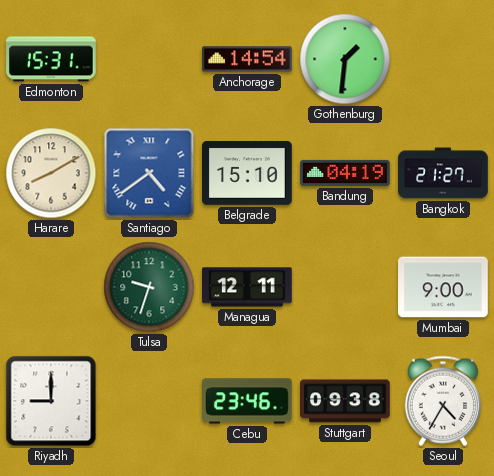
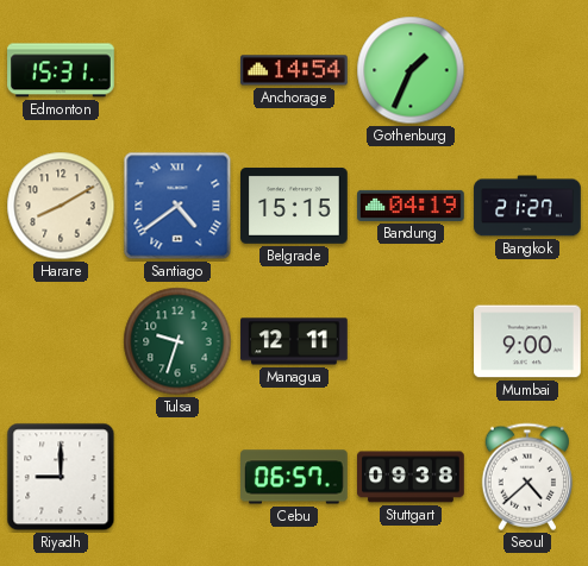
Gothenburg: 1:31 -> 1:34 (411, 70)
Belgrade: 15:10 -> 15:15 (295, 206)
Cebu: 23:46 -> 06:57 (295, 477)
Seoul: 4:35 -> 4:38 (526, 477)
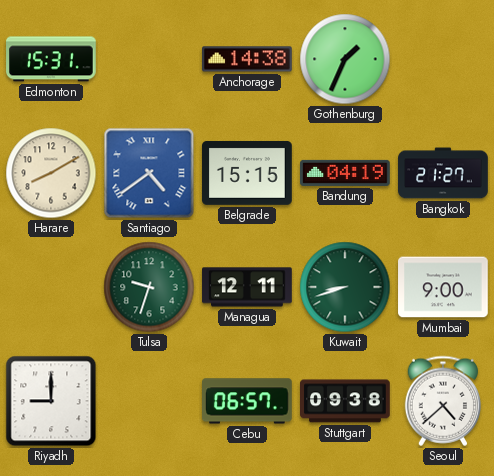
Anchorage: 14:54 -> 14:38 (248, 59)
Kuwait: none -> 8:42 (345, 287)
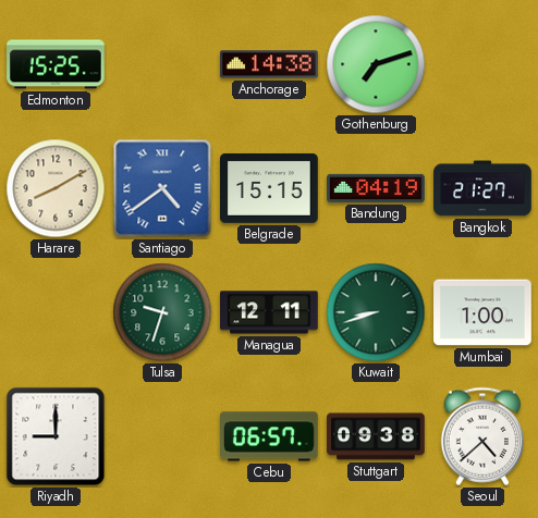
Edmonton: 15:31 -> 15:25 (56, 64)
Gothenburg: 1:34 -> 7:12 (376, 64)
Mumbai: 9:00 -> 1:00 (482, 312)
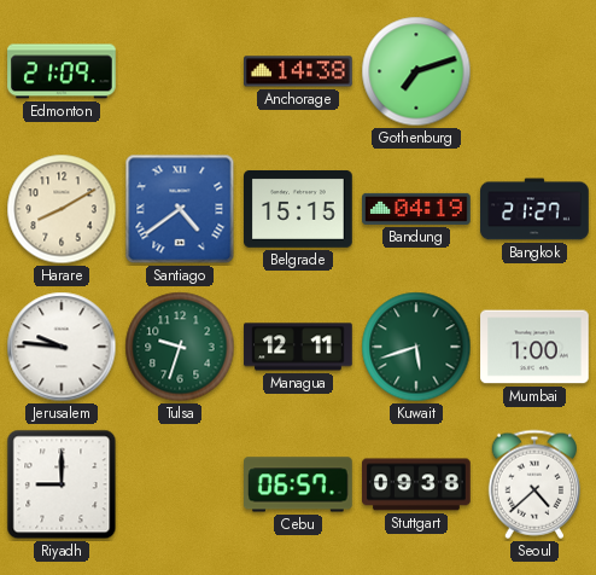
Edmonton: 15:25 -> 21:09 (62, 71)
Jerusalem: none -> 9:46 (62, 347)
Kuwait: 8:42 -> 5:42 (416, 347)
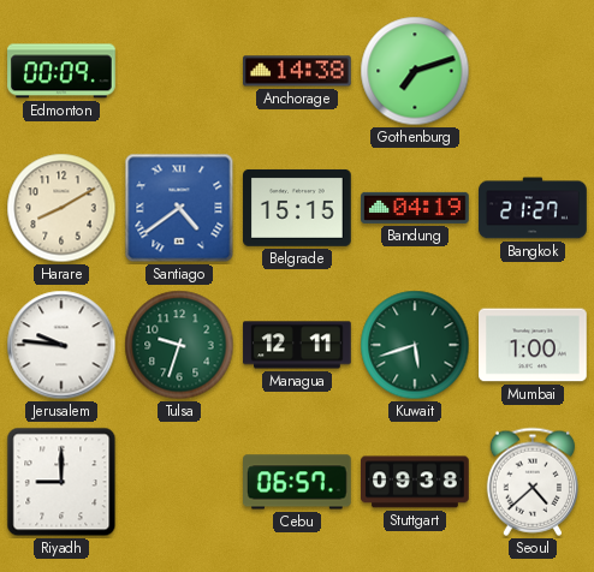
Edmonton: 21:09 -> 00:09 (61, 71)
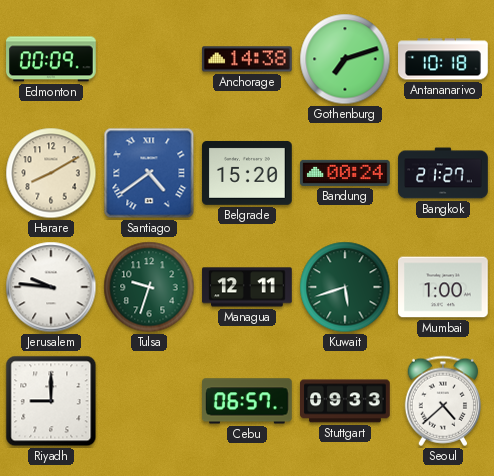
Antananarivo: none -> 10:18 (443, 59)
Belgrade: 15:15 -> 15:20 (248, 173)
Bandung: 04:19 -> 00:24 (345, 173)
Stuttgart: 09:38 -> 09:33 (346, 401)
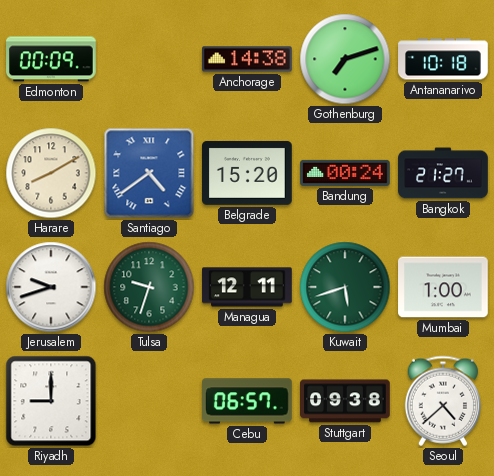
Jerusalem: 9:46 -> 9:42 (51, 287)
Stuttgart: 09:33 -> 09:38 (346, 401)
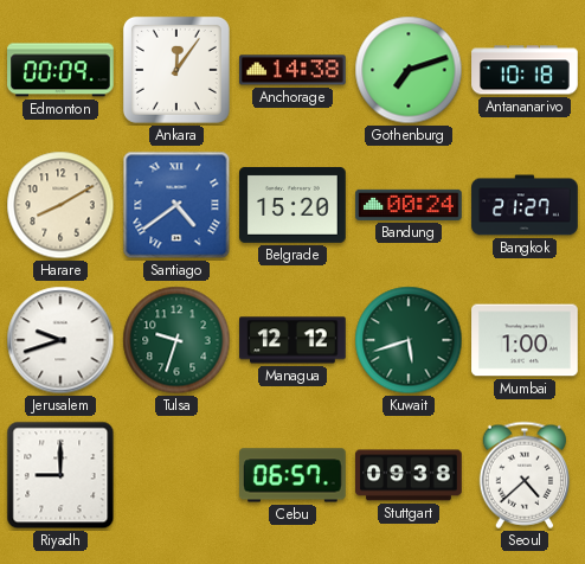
Ankara: none -> 12:06 (176, 70)
Managua: 12:11 -> 12:12 (292, 340)
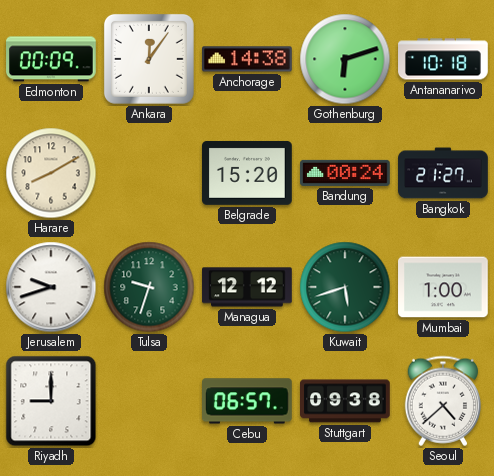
Gothenburg: 7:12 -> 6:12 (345, 59)
Santiago: 4:39 -> none (176, 205)
